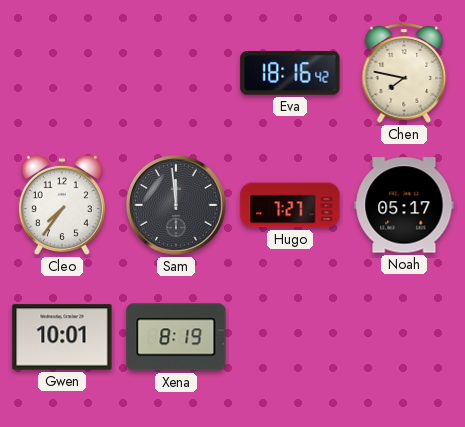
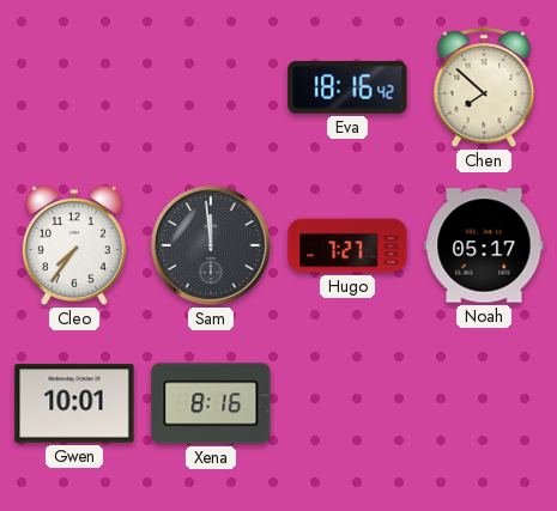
Chen: 7:47 -> 7:52 (484, 87)
Xena: 8:19 -> 8:16 (211, 403)
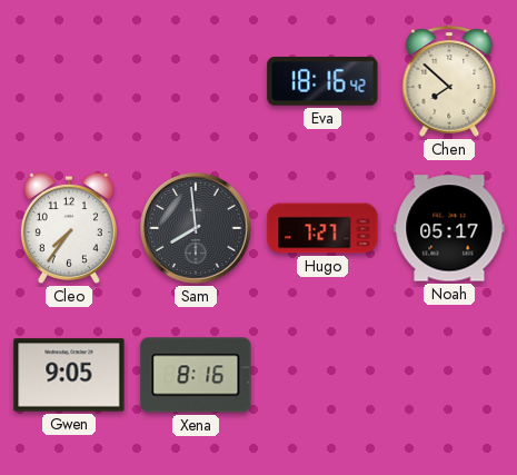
Sam: 11:59 -> 7:59 (197, 229)
Gwen: 10:01 -> 9:05 (69, 375)
